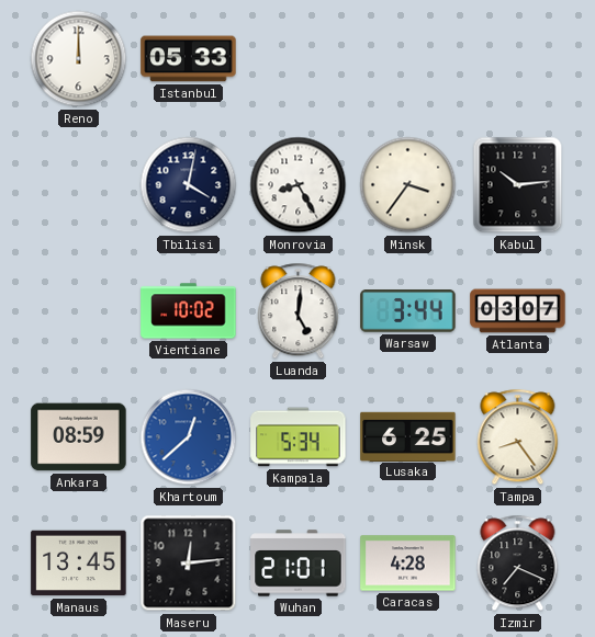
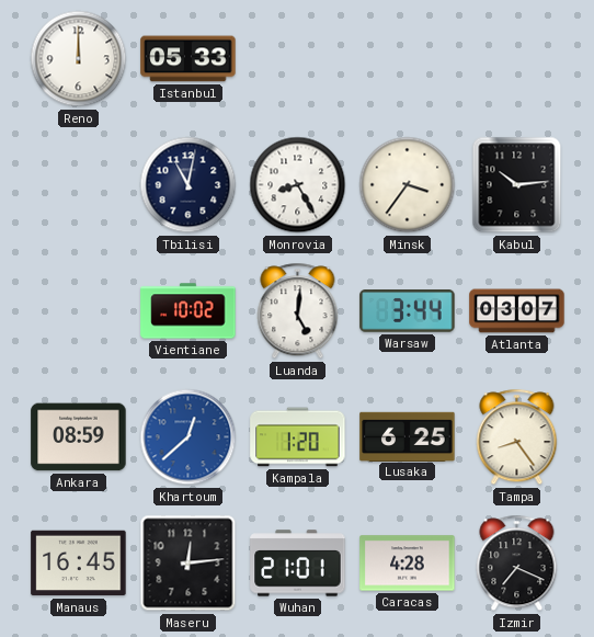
Tbilisi: 4:02 -> 11:02 (189, 185)
Kampala: 5:34 -> 1:20 (298, 437)
Manaus: 13:45 -> 16:45 (79, 564)
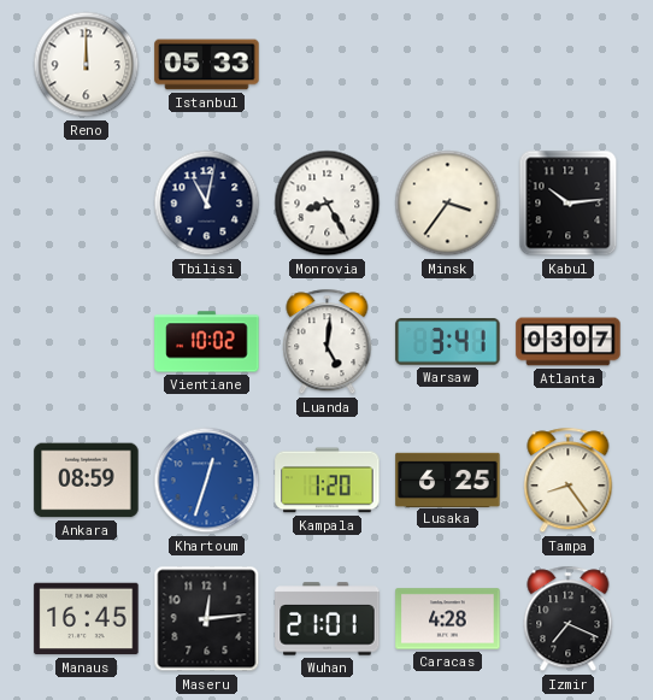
Warsaw: 3:44 -> 3:41 (448, 342)
Khartoum: 12:38 -> 12:33 (207, 481)
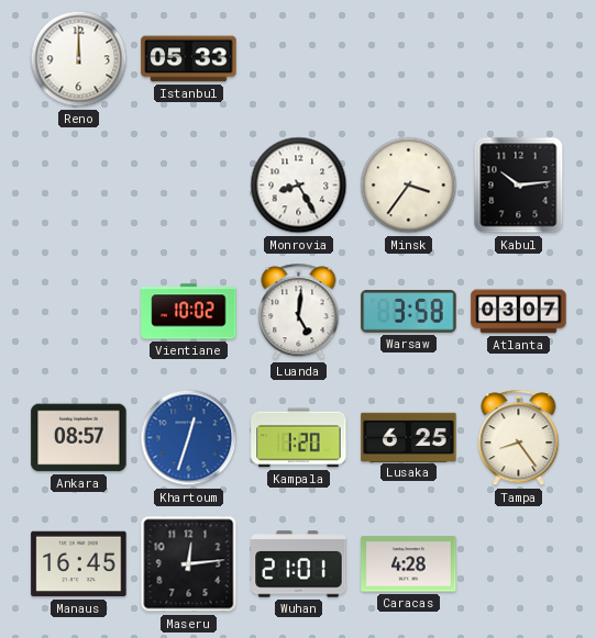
Tbilisi: 11:02 -> none (207, 204)
Warsaw: 3:41 -> 3:58 (409, 312)
Ankara: 08:59 -> 08:57 (79, 438)
Izmir: 7:19 -> none (569, 619)
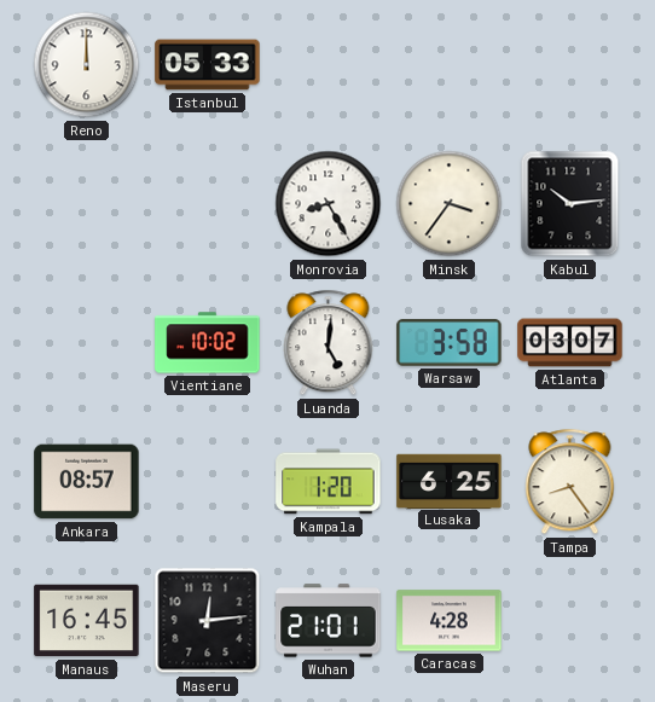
Khartoum: 12:33 -> none (189, 438)
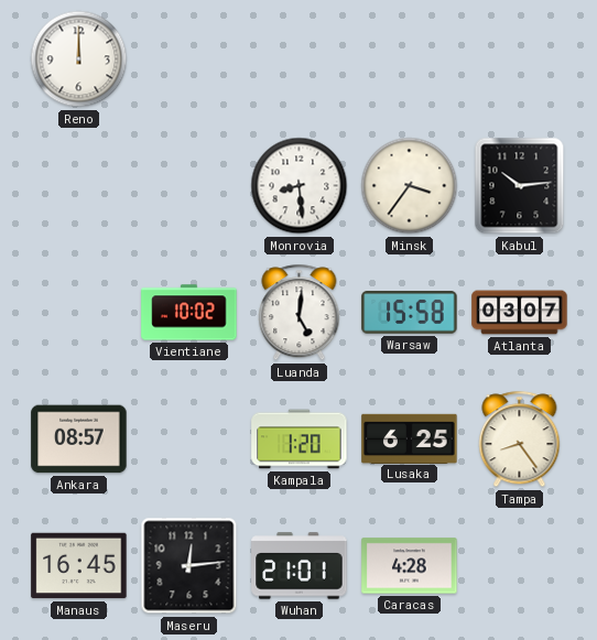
Istanbul: 05:33 -> none (208, 65)
Monrovia: 8:25 -> 8:29 (300, 186)
Warsaw: 3:58 -> 15:58 (410, 313)
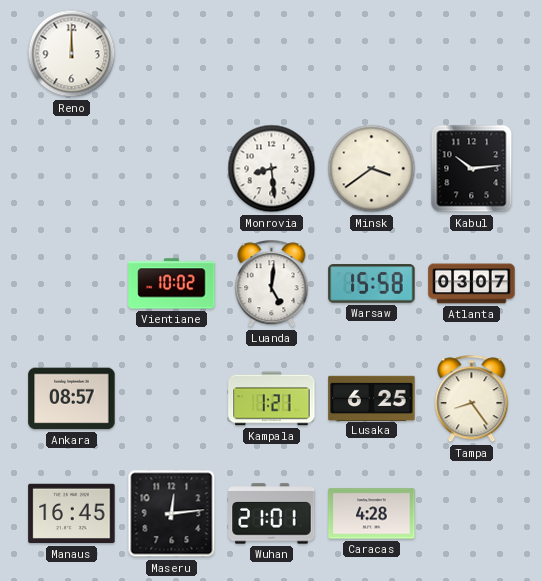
Minsk: 3:36 -> 3:39 (372, 169)
Kampala: 1:20 -> 1:21 (272, 399)
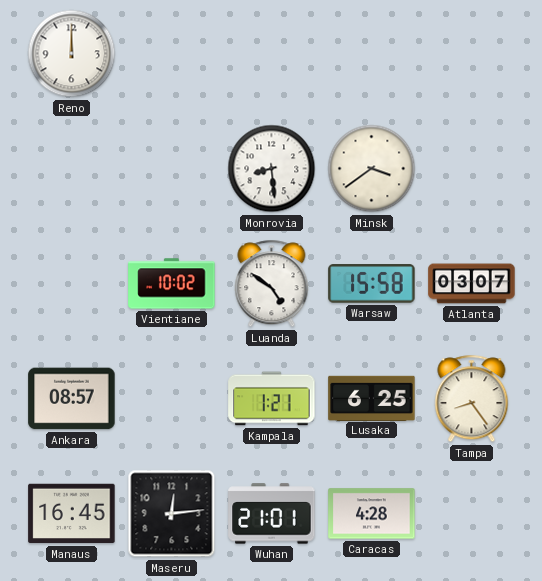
Kabul: 10:14 -> none (472, 169)
Luanda: 5:01 -> 4:51 (272, 284)
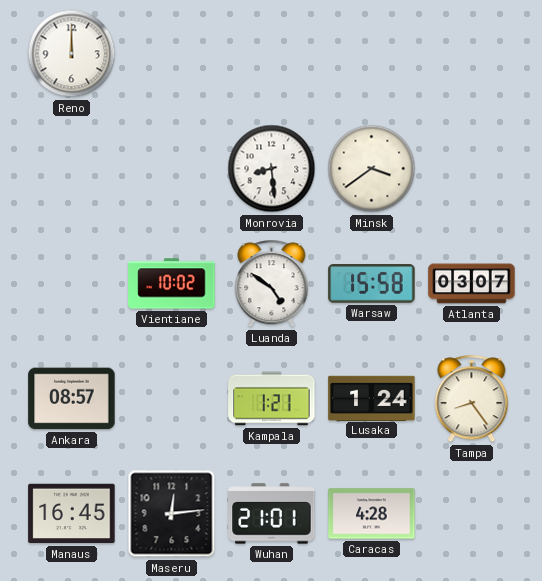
Lusaka: 6:25 -> 1:24 (372, 398)
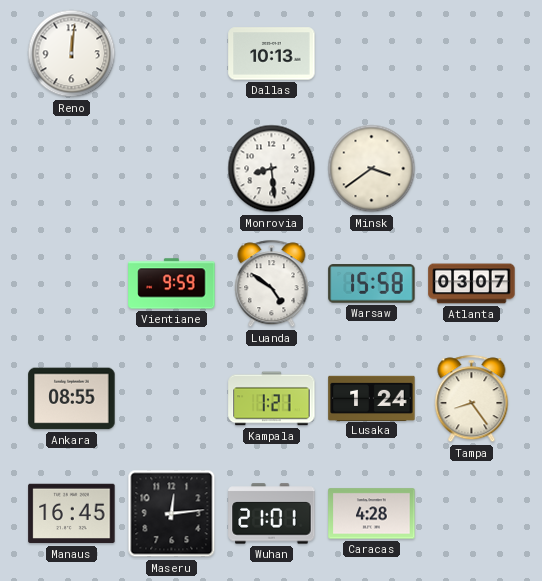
Reno: 12:00 -> 12:01 (72, 54)
Dallas: none -> 10:13 (272, 54)
Vientiane: 10:02 -> 9:59 (172, 284)
Ankara: 08:57 -> 08:55 (72, 399)
